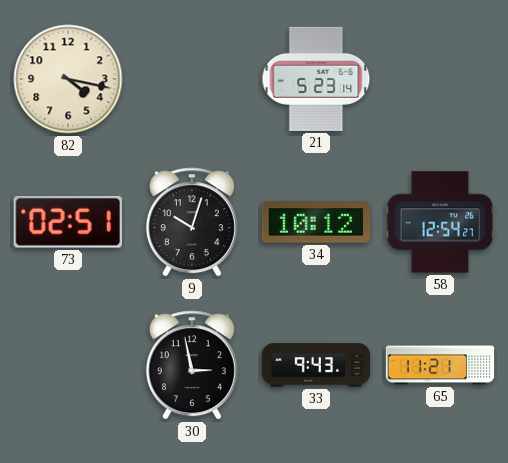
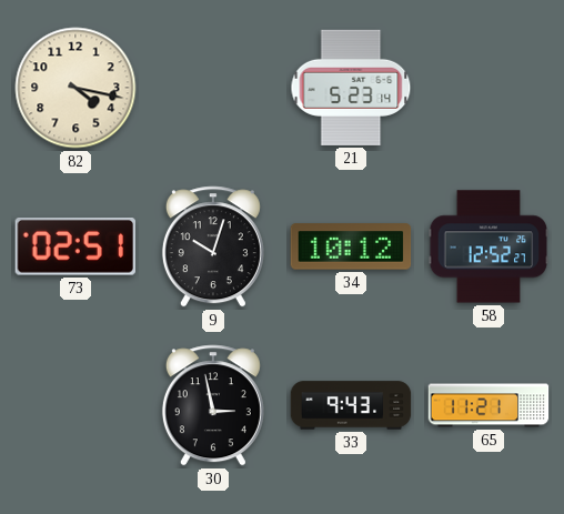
58: 12:54 -> 12:52 (489, 246)
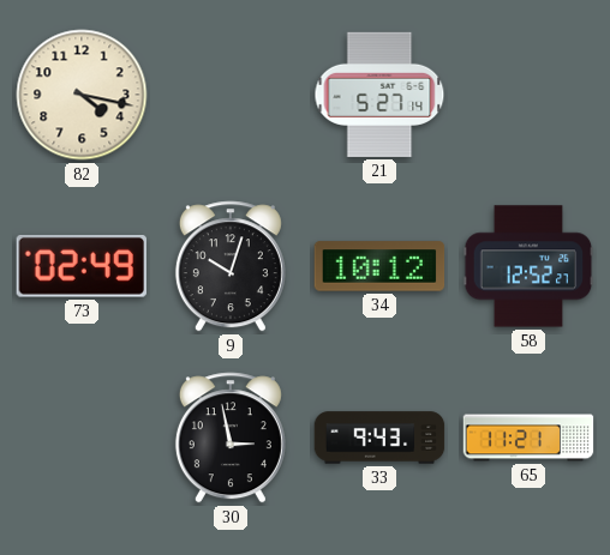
21: 5:23 -> 5:27 (379, 95)
73: 02:51 -> 02:49 (82, 267)
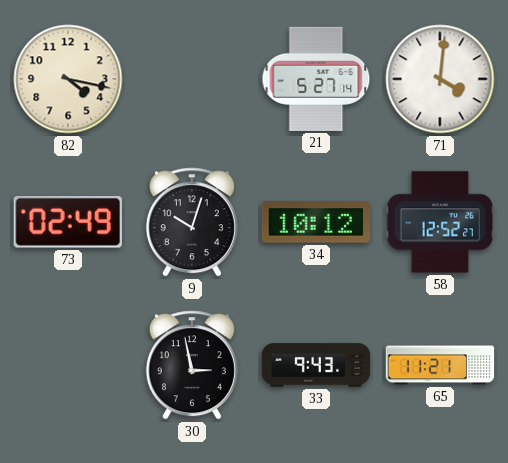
71: none -> 4:01 (440, 79)
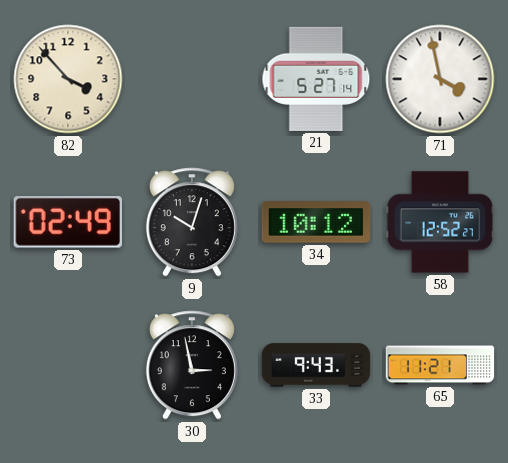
82: 4:17 -> 3:53 (68, 79)
71: 4:01 -> 3:58 (440, 79)
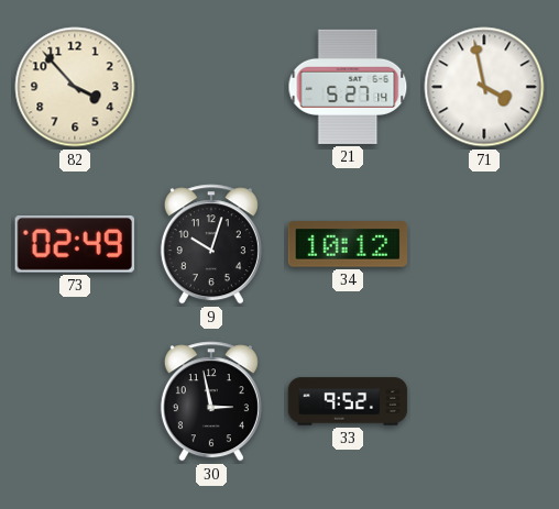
58: 12:52 -> none (440, 222)
33: 9:43 -> 9:52 (348, 401)
65: 11:21 -> none (440, 365)
